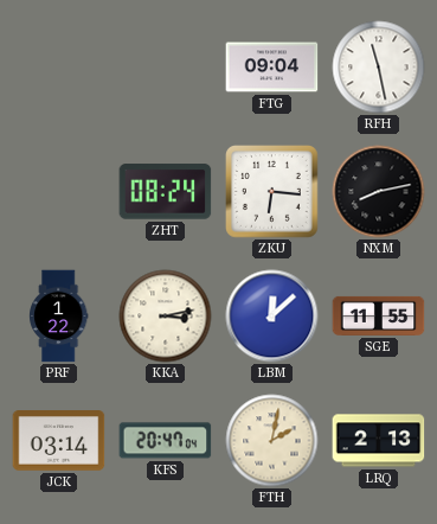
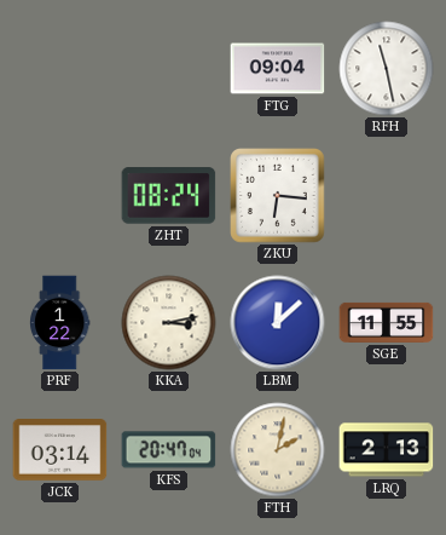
NXM: 8:13 -> none (379, 192)
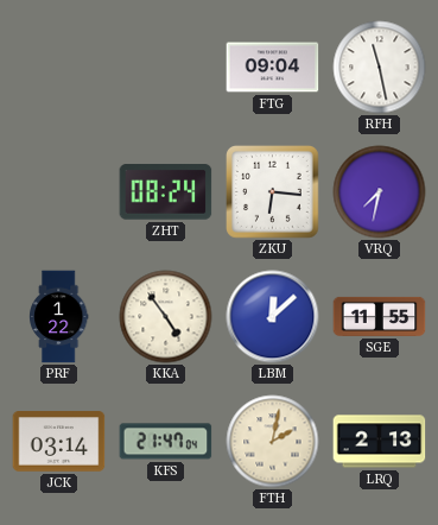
VRQ: none -> 7:32 (380, 192)
KKA: 3:13 -> 4:54 (166, 317)
KFS: 20:47 -> 21:47 (166, 442)
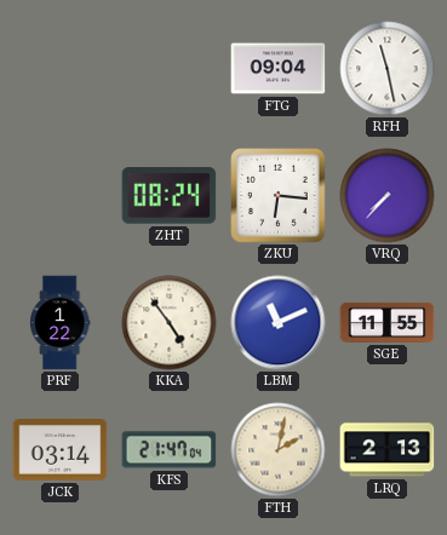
VRQ: 7:32 -> 7:37 (388, 196)
LBM: 12:08 -> 11:11 (279, 323)
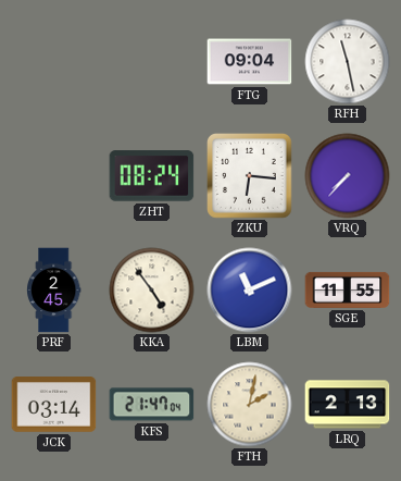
PRF: 1:22 -> 2:45 (53, 291)
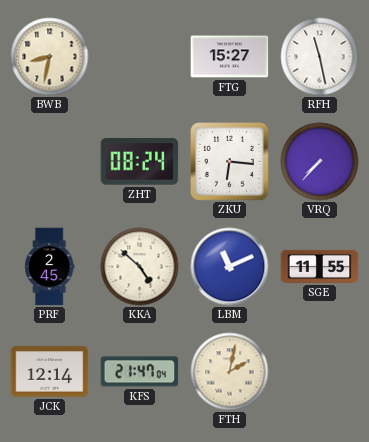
BWB: none -> 8:32 (50, 57)
FTG: 09:04 -> 15:27 (230, 57)
KKA: 4:54 -> 4:52 (140, 267)
JCK: 03:14 -> 12:14 (50, 372)
LRQ: 2:13 -> none (348, 405)
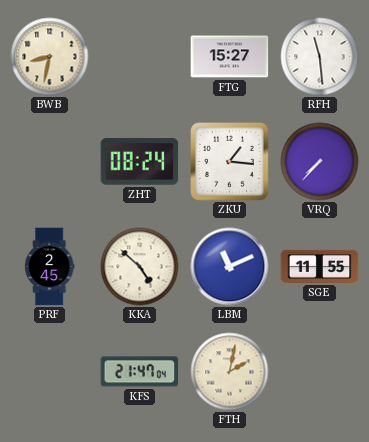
RFH: 11:28 -> 11:29 (320, 57)
ZKU: 6:16 -> 1:16 (230, 162)
JCK: 12:14 -> none (50, 372)
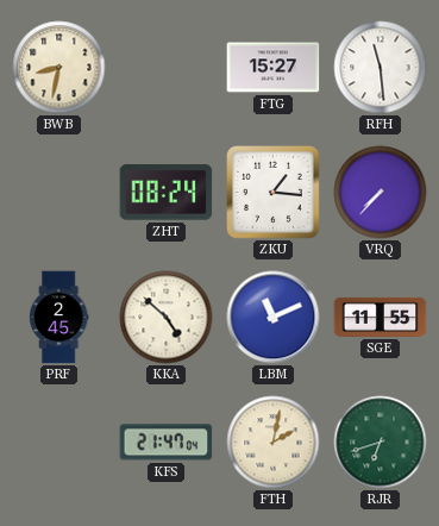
RJR: none -> 6:42 (381, 443)
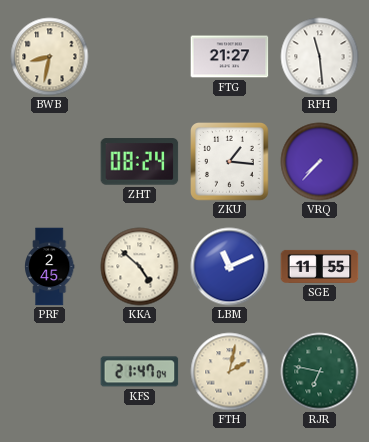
FTG: 15:27 -> 21:27 (230, 57)
RJR: 6:42 -> 6:47 (320, 372)
